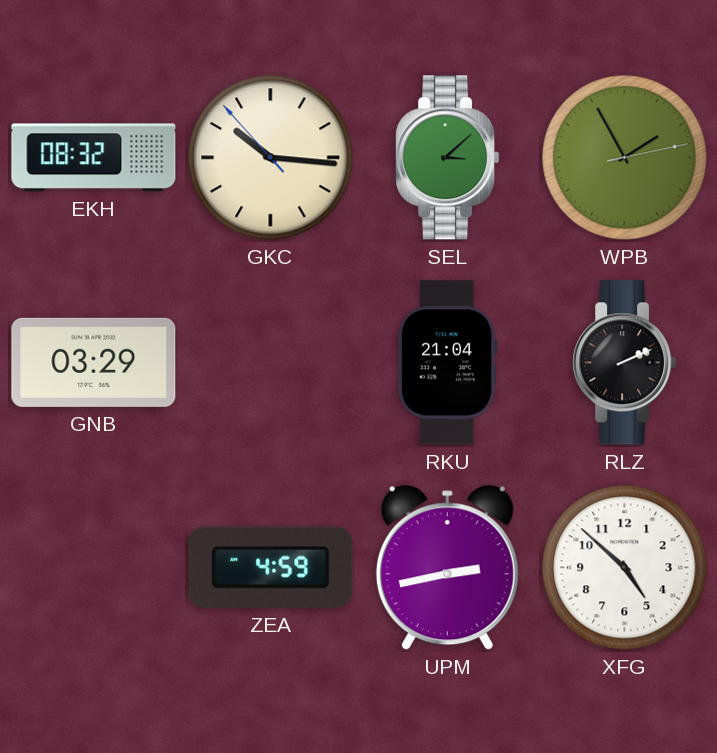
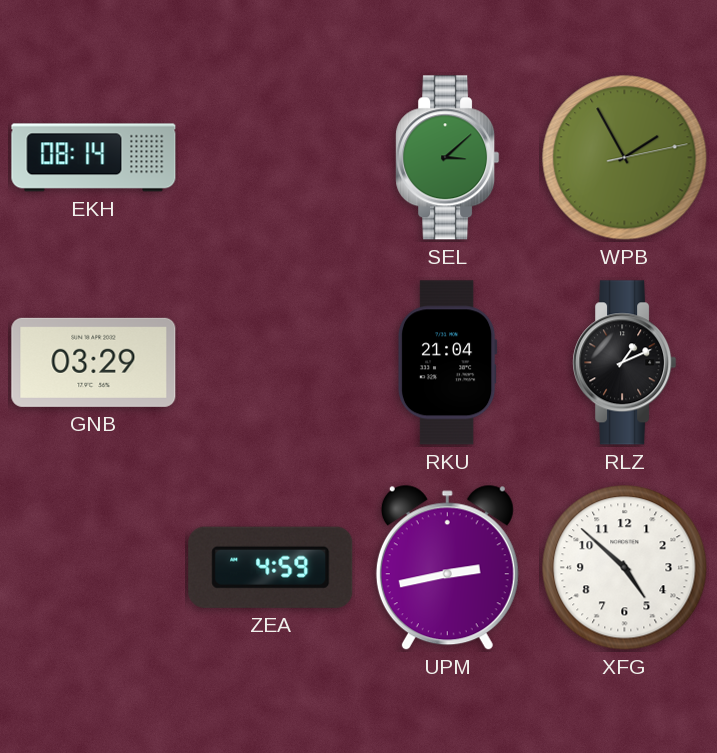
EKH: 08:32 -> 08:14 (94, 158)
GKC: 10:15 -> none (271, 158)
RLZ: 2:11 -> 1:11 (625, 363)
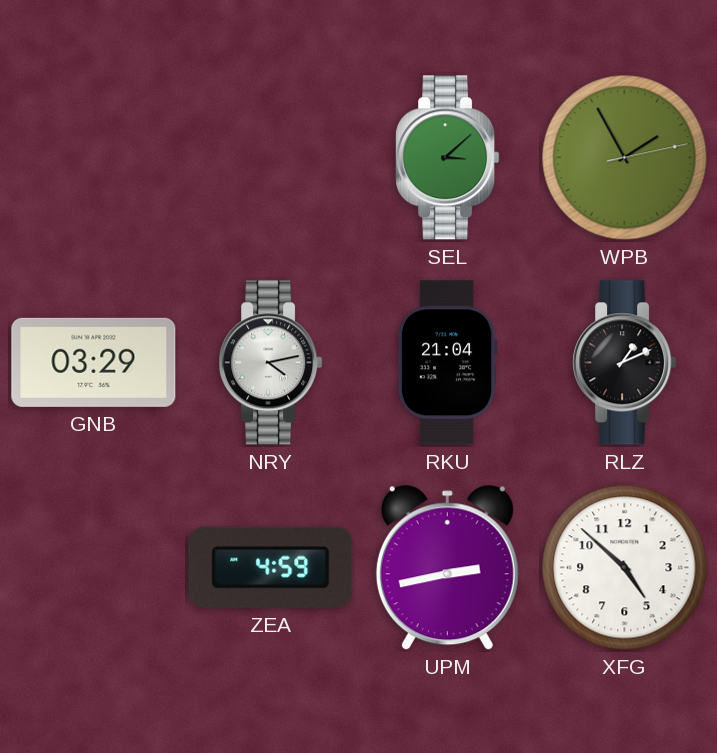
EKH: 08:14 -> none (94, 158)
NRY: none -> 4:13 (271, 363)
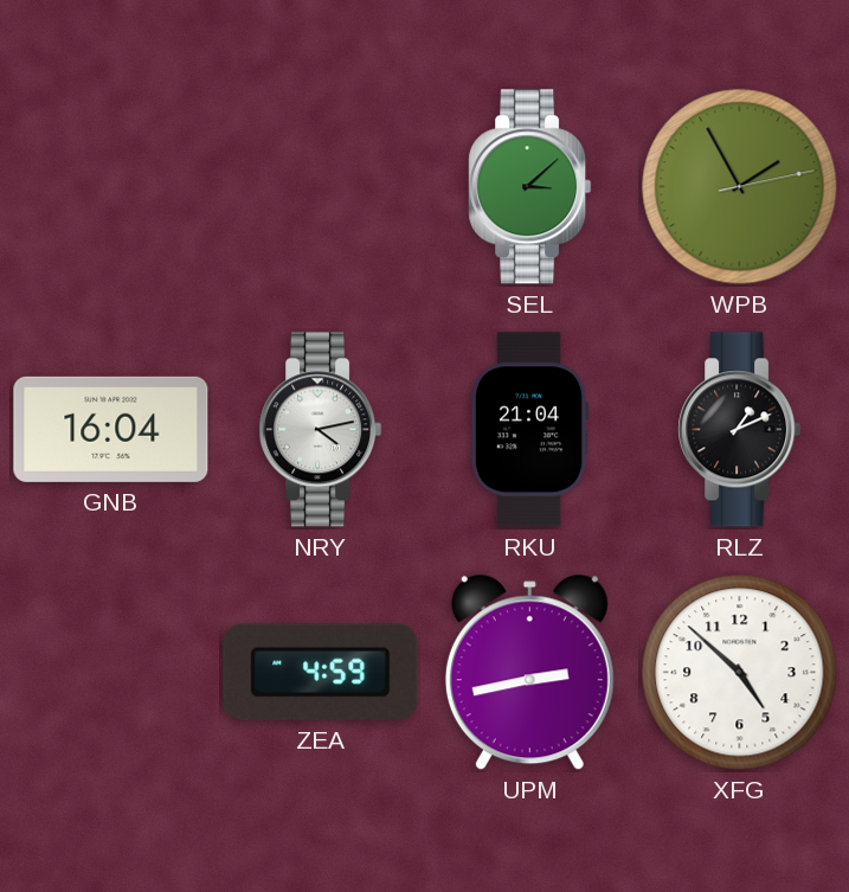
GNB: 03:29 -> 16:04 (111, 429)
